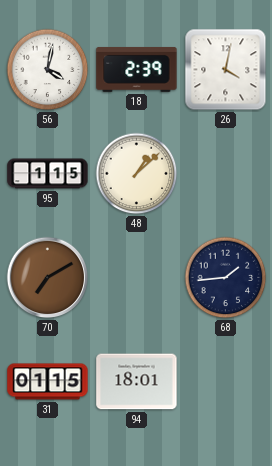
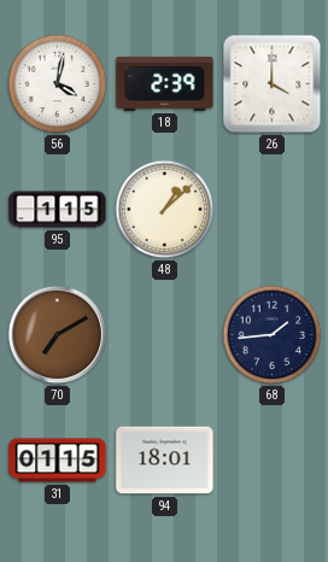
26: 4:02 -> 4:00 (273, 84)
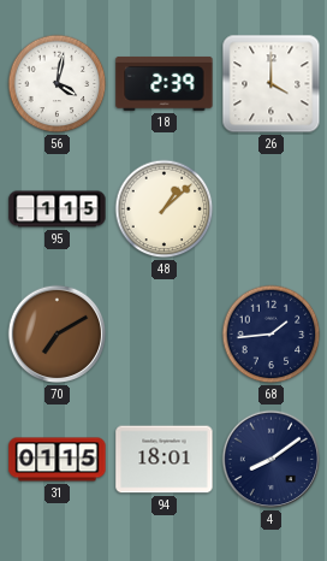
4: none -> 8:09 (272, 460)
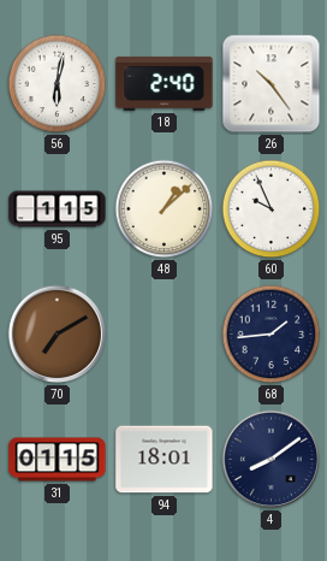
56: 4:02 -> 6:02 (58, 84)
18: 2:39 -> 2:40 (165, 83)
26: 4:00 -> 10:24 (272, 84)
60: none -> 9:56 (272, 209)
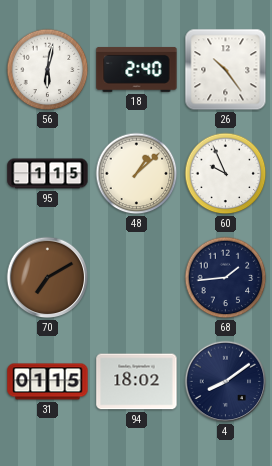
94: 18:01 -> 18:02 (137, 382)
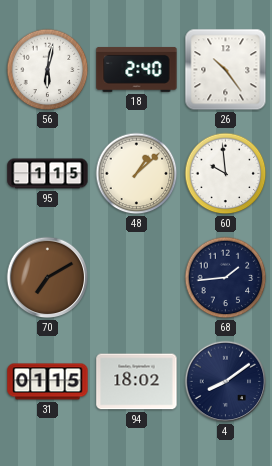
60: 9:56 -> 9:59 (226, 174)
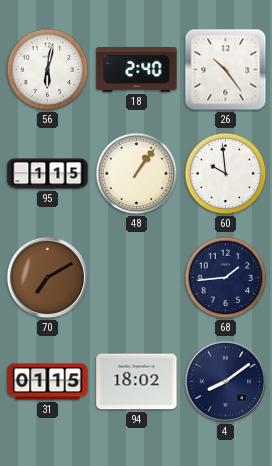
48: 1:08 -> 1:06 (137, 174)
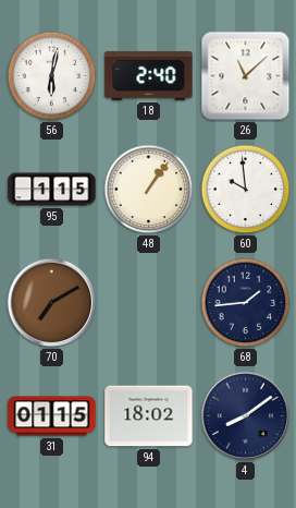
26: 10:24 -> 11:08 (246, 76)
